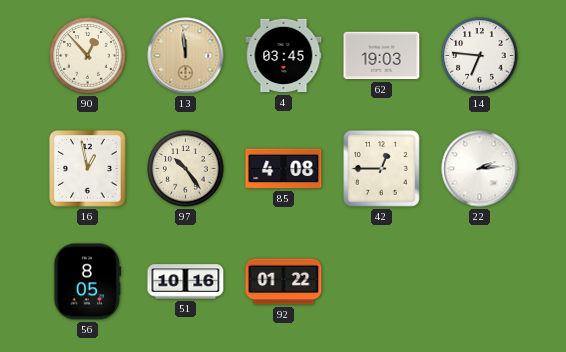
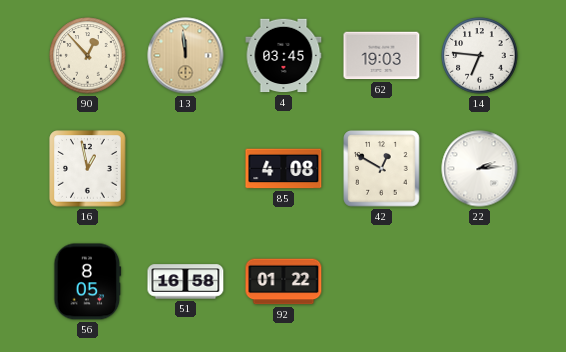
97: 10:24 -> none (186, 169)
42: 12:45 -> 12:50 (382, 169)
51: 10:16 -> 16:58 (186, 282)
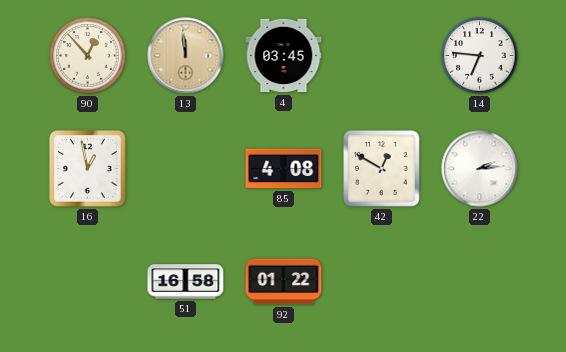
62: 19:03 -> none (382, 56)
56: 8:05 -> none (88, 282)
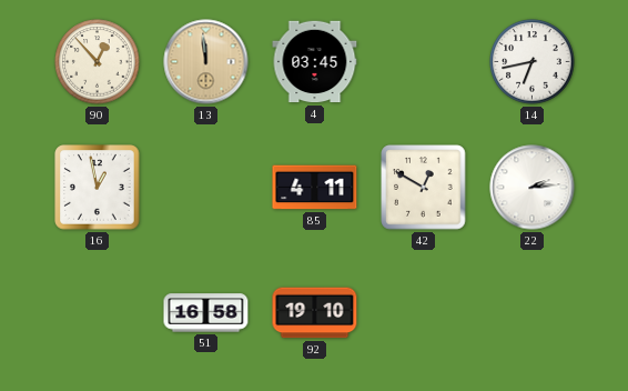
14: 6:46 -> 6:43 (533, 62)
85: 4:08 -> 4:11 (315, 188)
92: 01:22 -> 19:10 (315, 313)
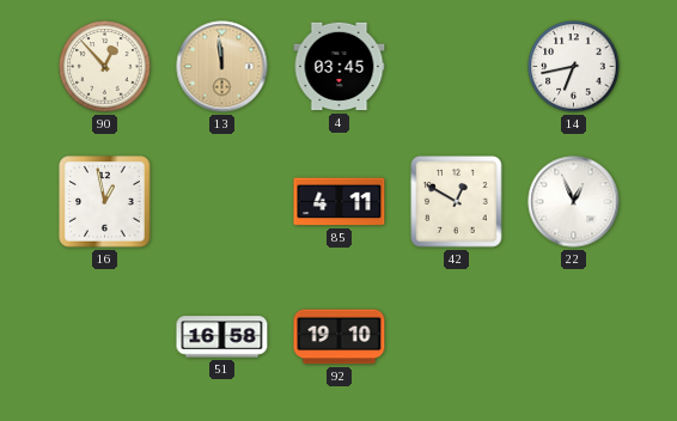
22: 2:14 -> 12:56 (574, 202)
